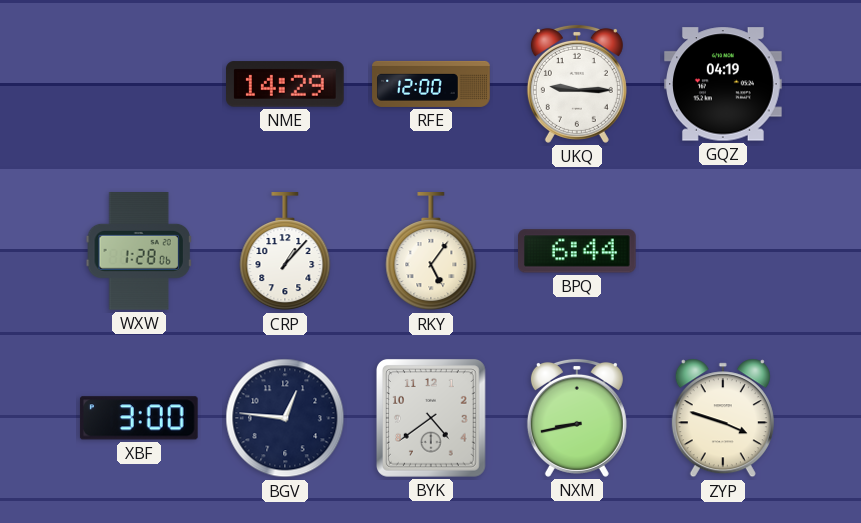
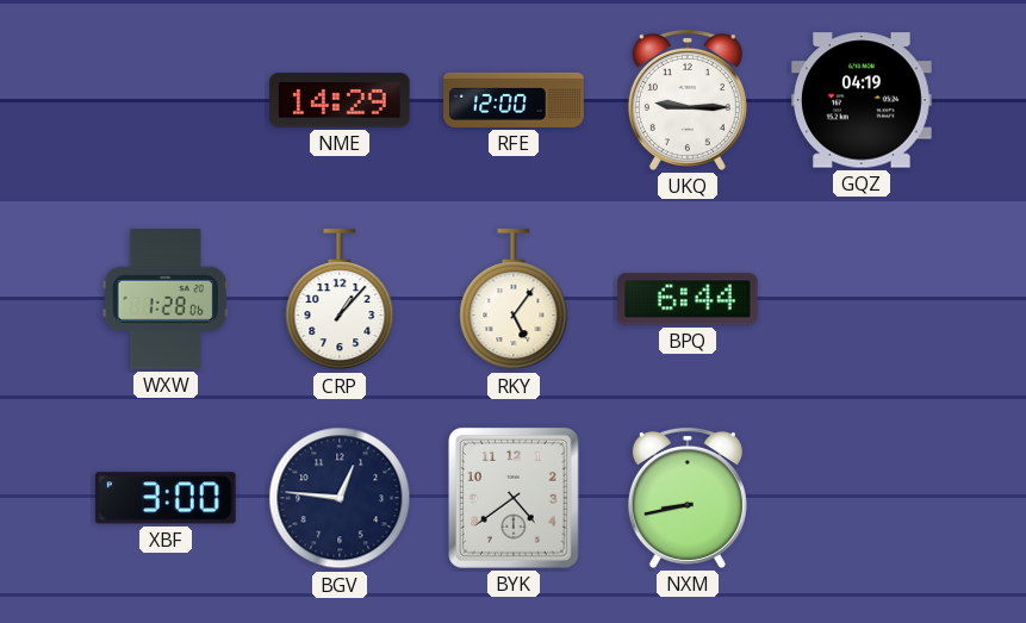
ZYP: 3:48 -> none (723, 418)
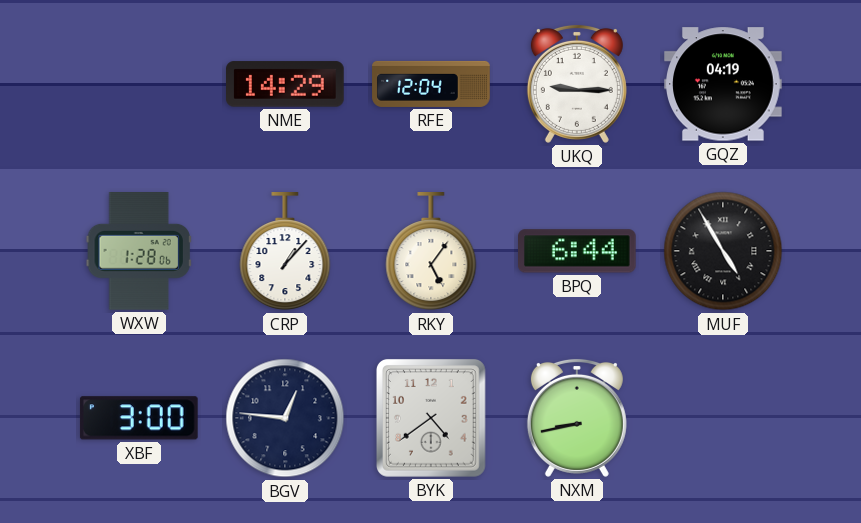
RFE: 12:00 -> 12:04 (431, 84)
MUF: none -> 4:55 (723, 251)
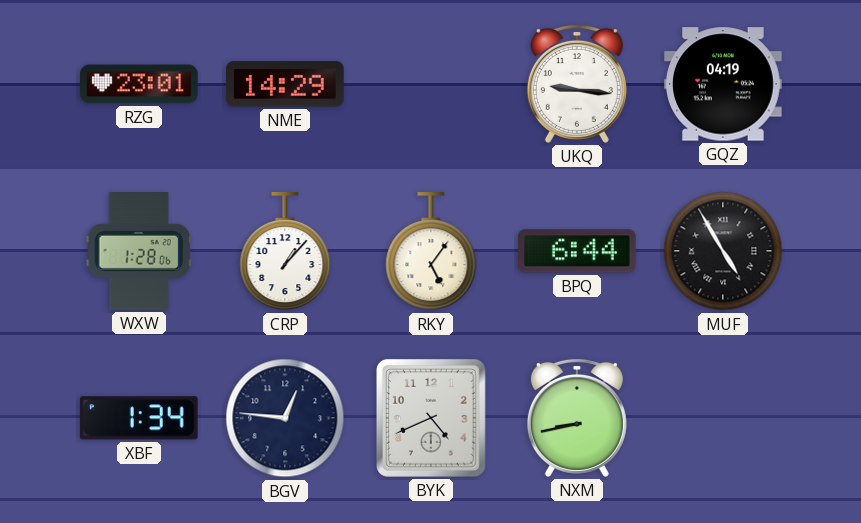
RZG: none -> 23:01 (140, 84)
RFE: 12:04 -> none (431, 84)
UKQ: 9:15 -> 9:16 (577, 84)
XBF: 3:00 -> 1:34 (139, 418)
BYK: 4:39 -> 4:41 (431, 418)
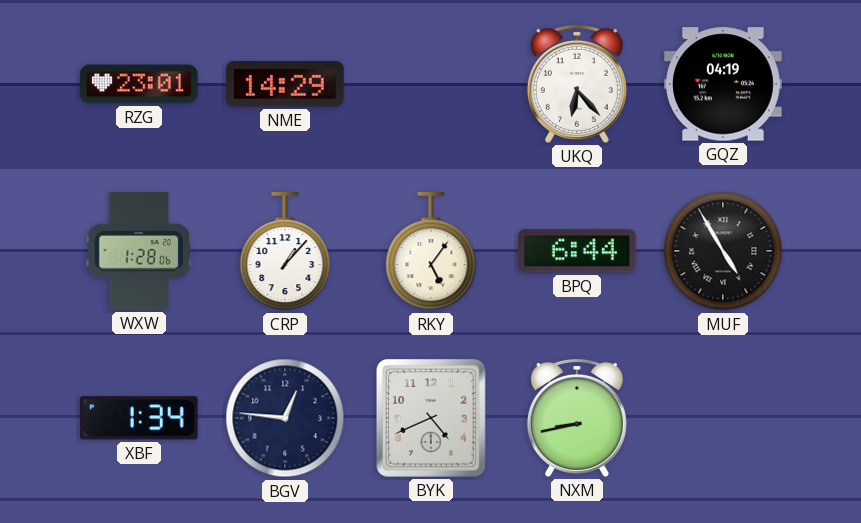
UKQ: 9:16 -> 6:23 (577, 84)
